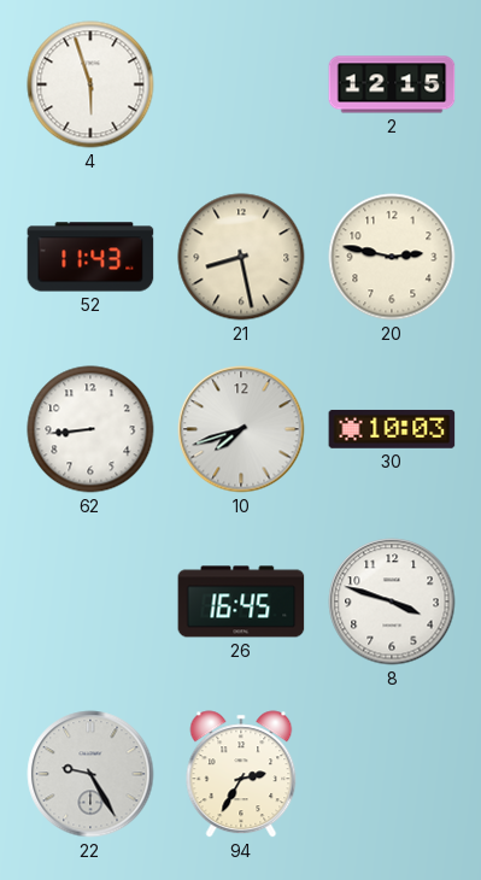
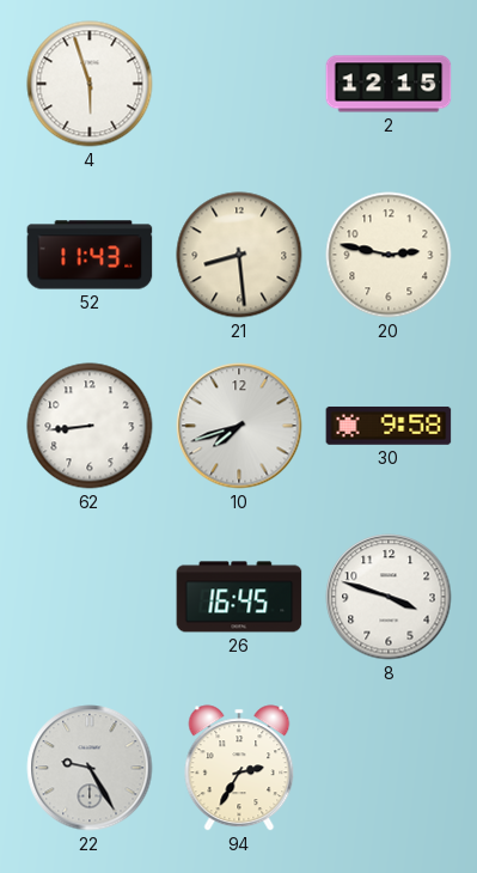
21: 8:28 -> 8:29 (239, 255)
30: 10:03 -> 9:58 (389, 426)
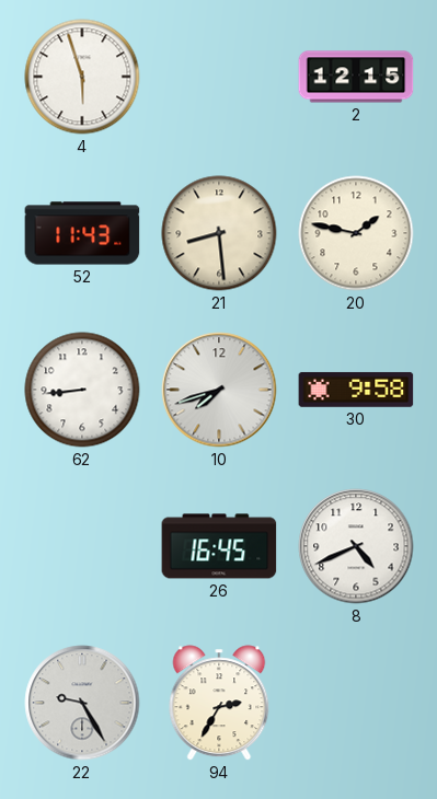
20: 2:47 -> 1:47 (356, 233)
8: 3:48 -> 4:41 (356, 546)
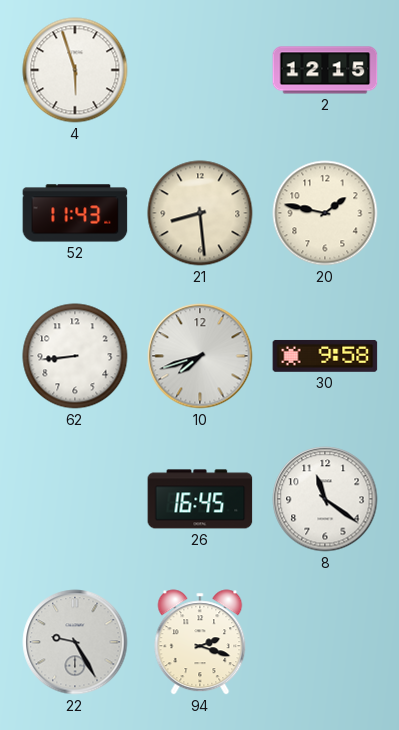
8: 4:41 -> 11:21 (325, 499)
94: 2:35 -> 2:18 (200, 642)
